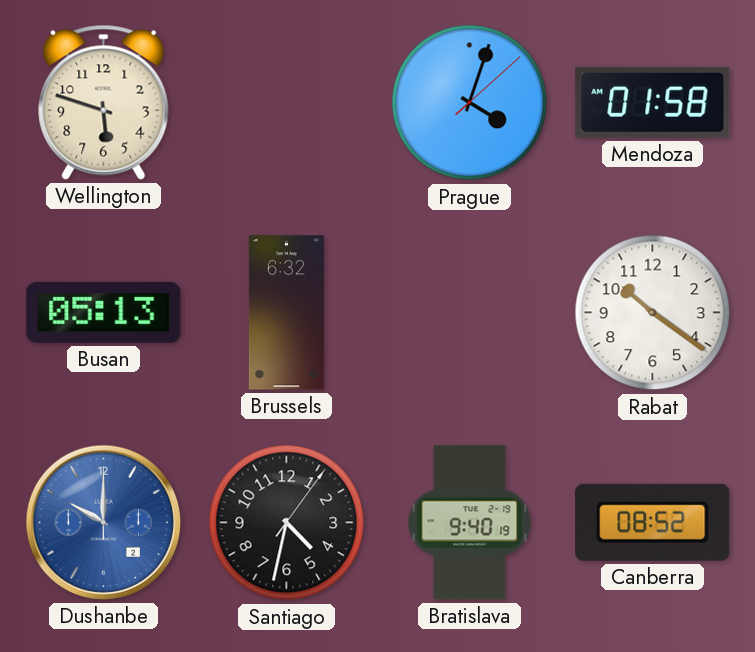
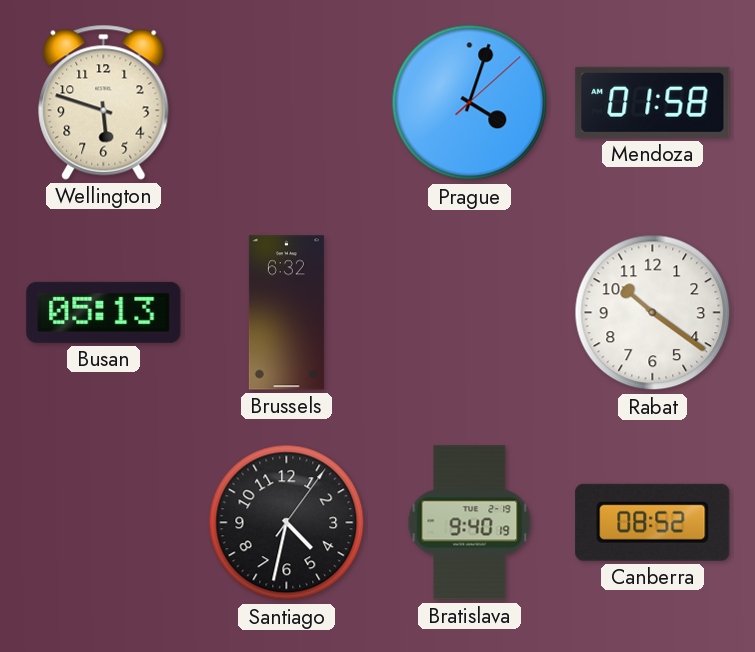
Dushanbe: 10:00 -> none (103, 522)
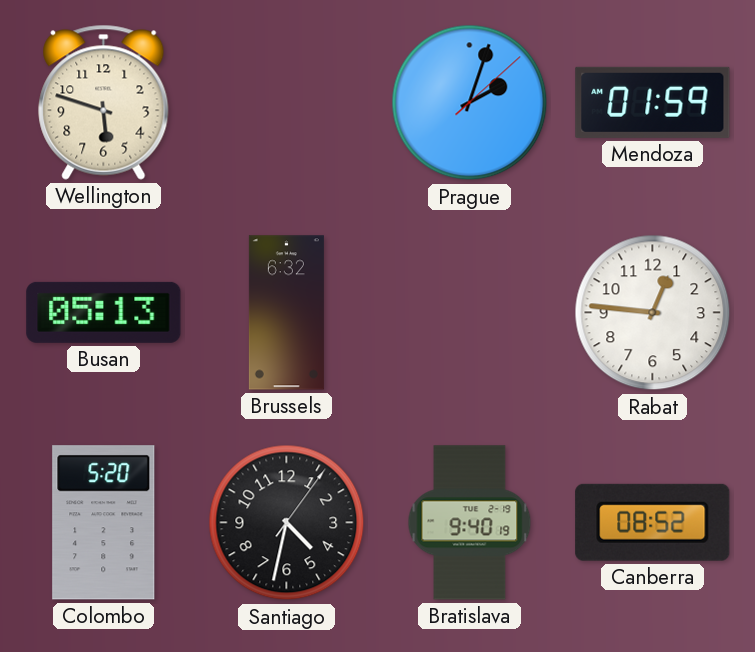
Prague: 4:03 -> 2:03 (470, 103)
Mendoza: 01:58 -> 01:59 (653, 102)
Rabat: 10:21 -> 12:46 (653, 313)
Colombo: none -> 5:20 (104, 523)
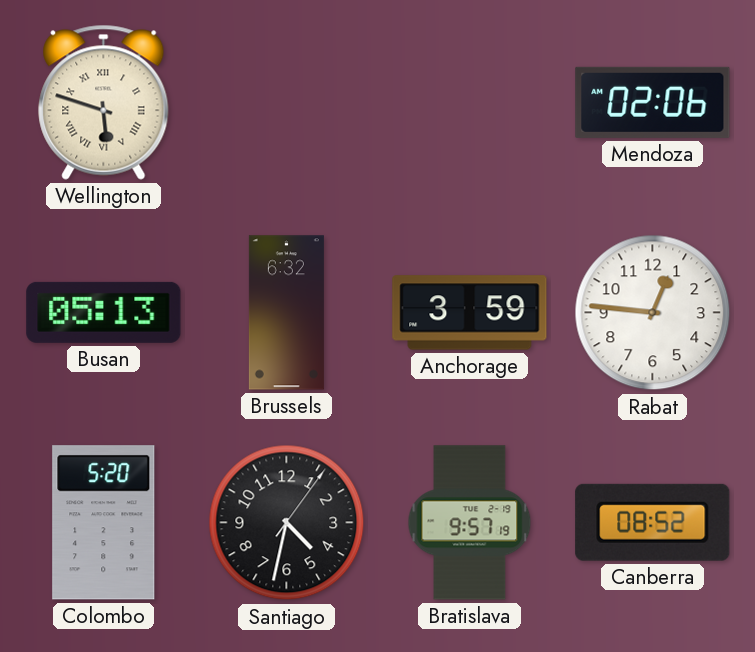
Wellington numerals: Arabic -> Roman (104, 102)
Prague: 2:03 -> none (470, 103)
Mendoza: 01:59 -> 02:06 (653, 102)
Anchorage: none -> 3:59 (470, 313)
Bratislava: 9:40 -> 9:57 (470, 523)
